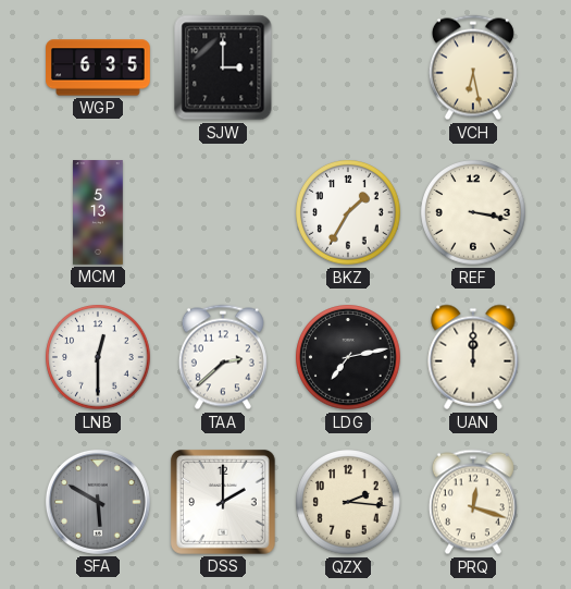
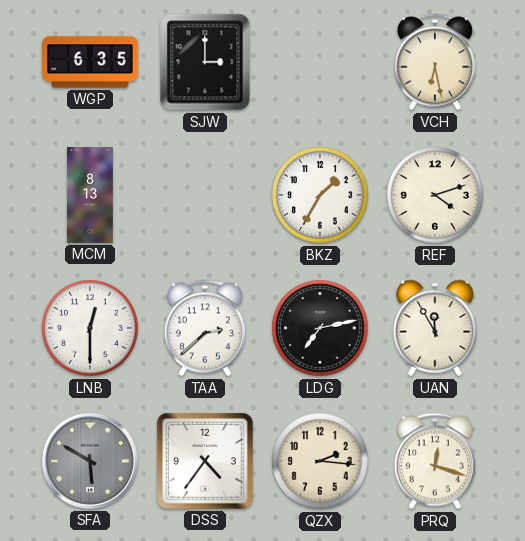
MCM: 5:13 -> 8:13 (90, 195)
REF: 3:17 -> 4:12 (435, 195)
UAN: 12:00 -> 11:55 (435, 328)
DSS: 2:00 -> 4:36 (205, 461)
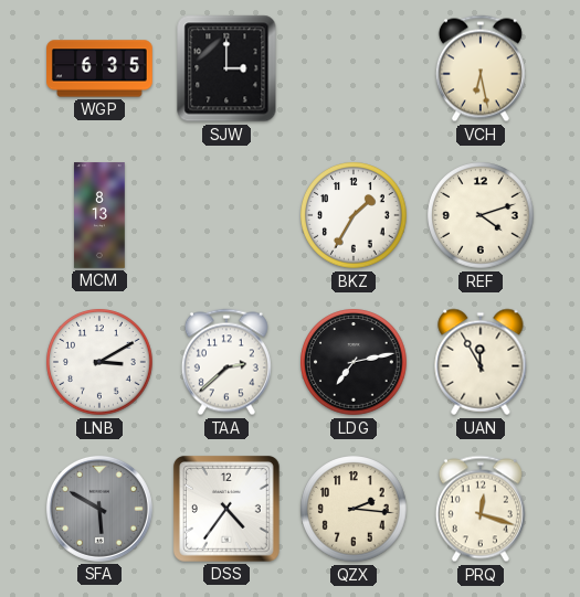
LNB: 12:30 -> 3:10 (99, 362)
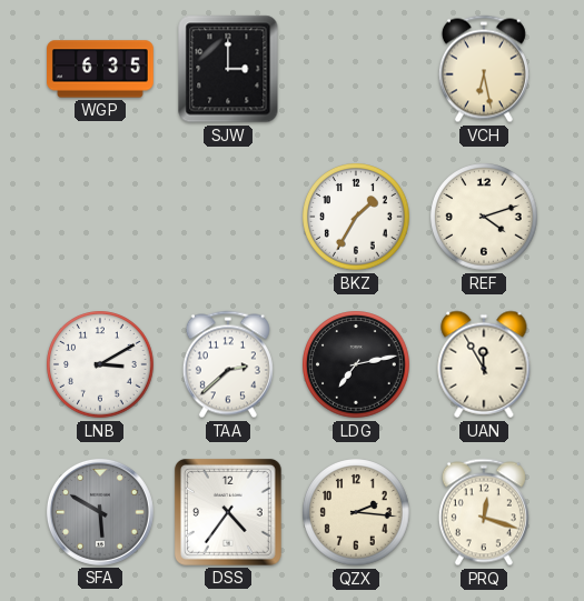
MCM: 8:13 -> none (99, 215)
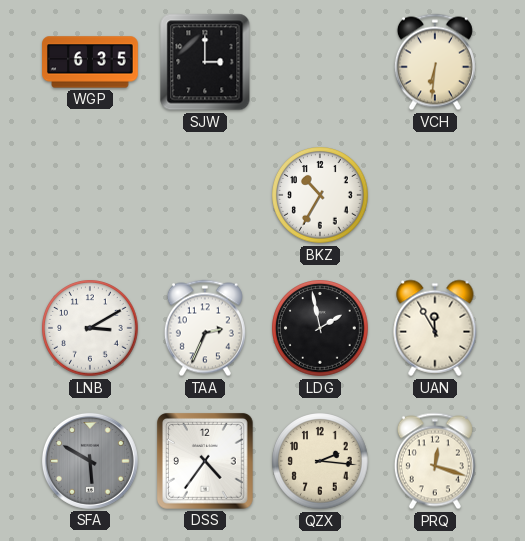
VCH: 6:28 -> 6:31 (435, 62)
BKZ: 1:35 -> 10:35 (320, 195)
REF: 4:12 -> none (484, 217)
TAA: 2:38 -> 2:34 (205, 328)
LDG: 7:13 -> 1:58 (320, 328)
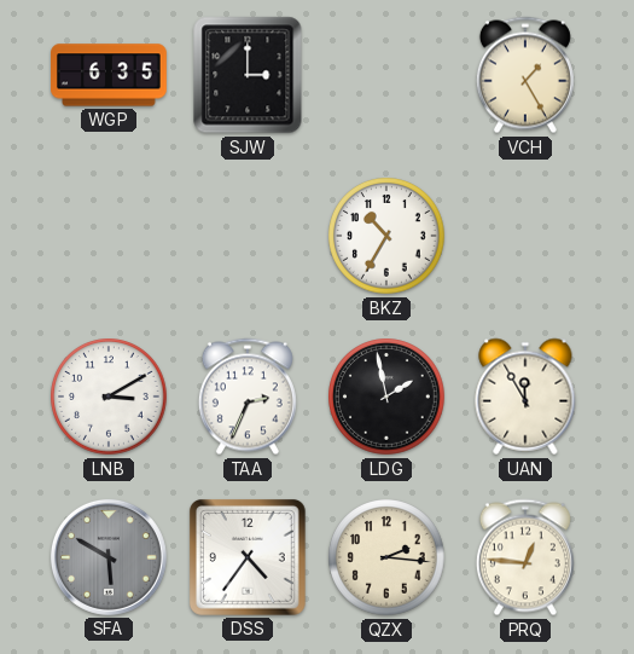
VCH: 6:31 -> 1:25 (525, 75)
PRQ: 12:18 -> 12:46 (525, 557)
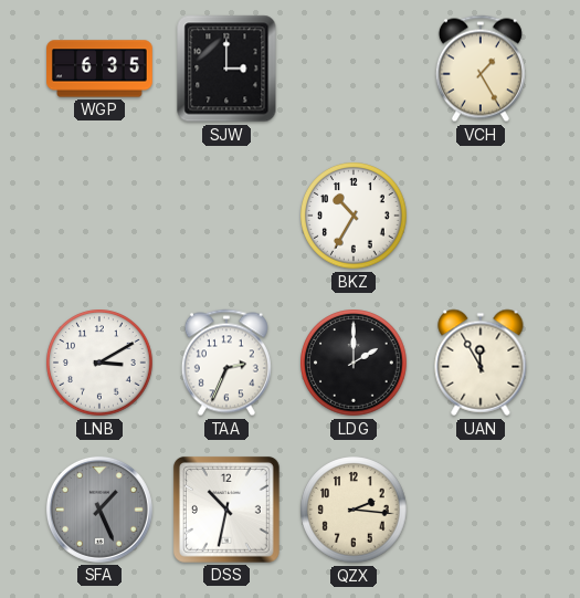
LDG: 1:58 -> 2:00 (354, 363)
SFA: 5:50 -> 1:26 (99, 510)
DSS: 4:36 -> 10:32 (226, 510)
PRQ: 12:46 -> none (525, 557)
